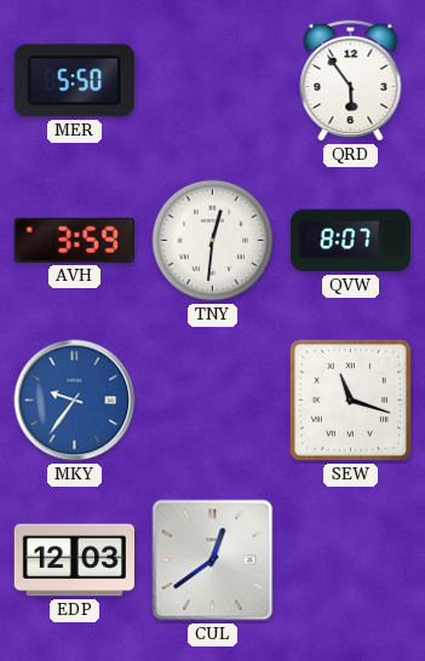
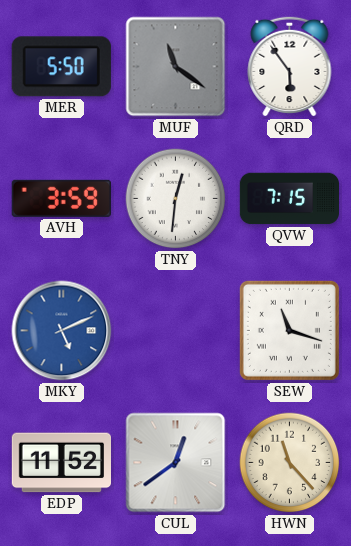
MUF: none -> 11:21 (176, 67)
QVW: 8:07 -> 7:15 (289, 199)
MKY: 9:36 -> 5:11 (62, 331)
EDP: 12:03 -> 11:52 (61, 463)
HWN: none -> 11:23 (290, 463)
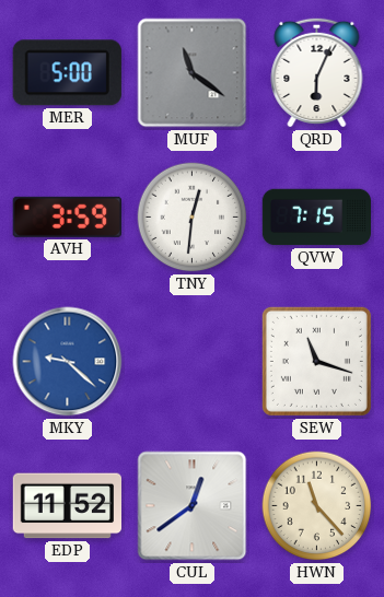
MER: 5:50 -> 5:00 (67, 73)
QRD: 5:54 -> 6:04 (317, 72)
MKY: 5:11 -> 9:22 (68, 362)
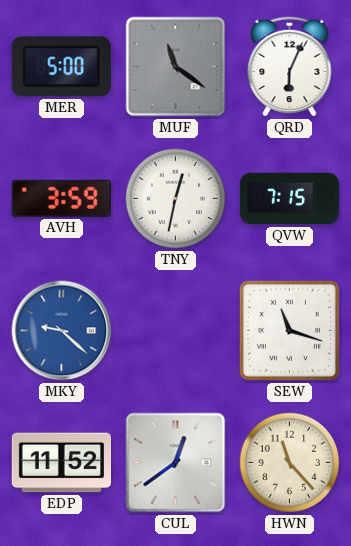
TNY: 12:31 -> 12:32 (176, 199)
